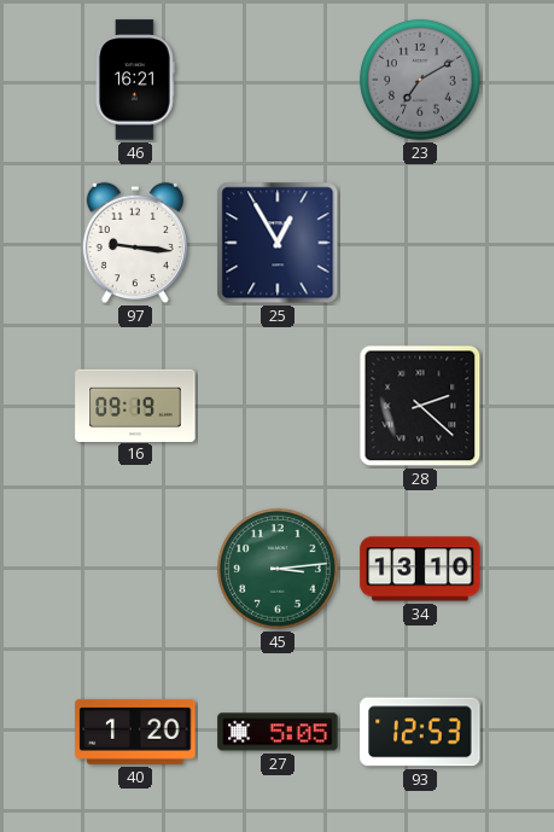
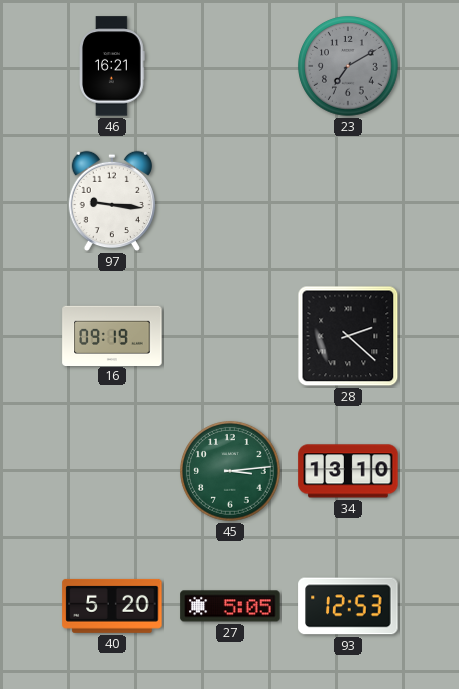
25: 12:55 -> none (278, 243)
40: 1:20 -> 5:20 (112, 606)
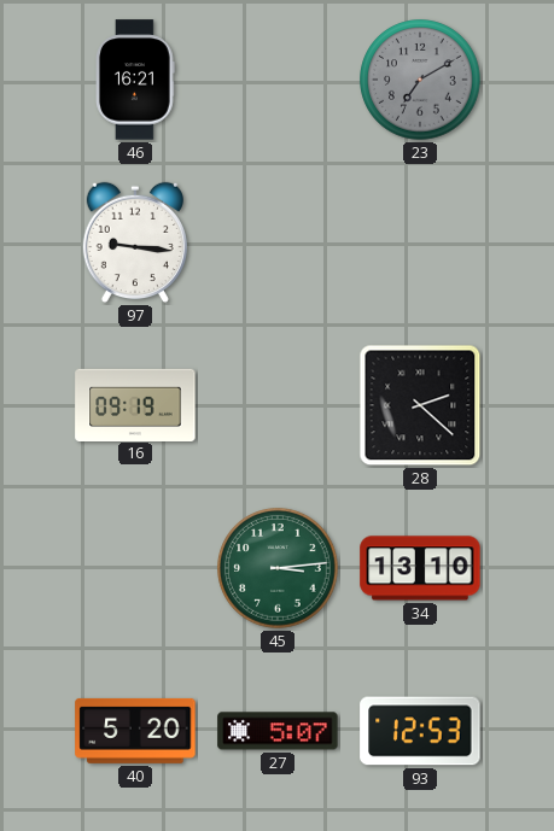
27: 5:05 -> 5:07 (278, 731)
